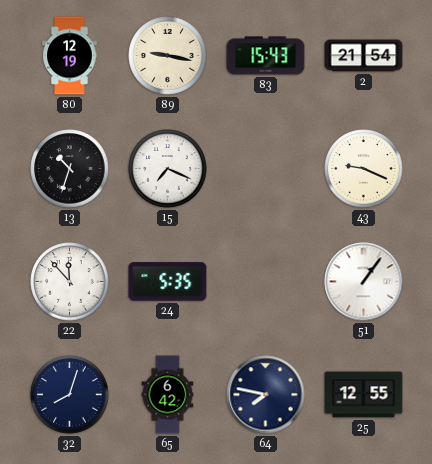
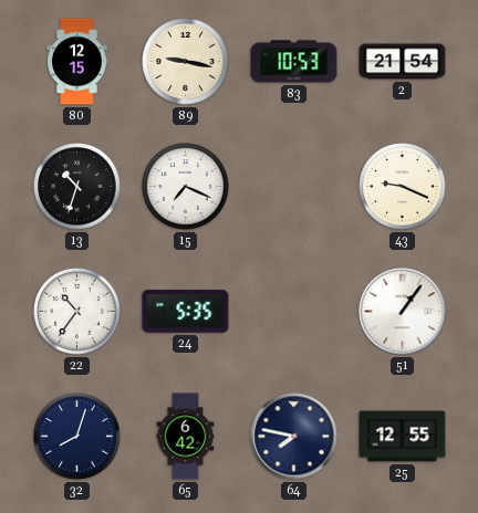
80: 12:19 -> 12:15 (77, 62)
83: 15:43 -> 10:53 (294, 62)
22: 11:53 -> 10:36 (77, 312)
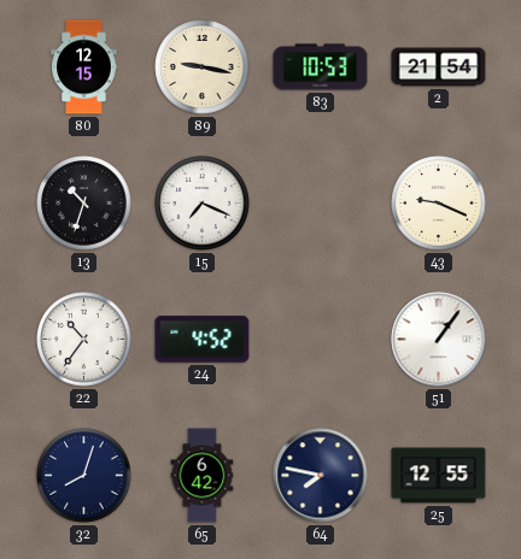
24: 5:35 -> 4:52 (203, 340)
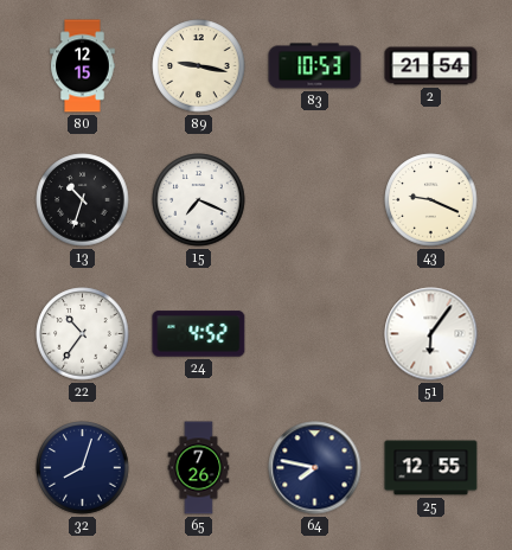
51: 1:06 -> 6:06 (431, 334)
65: 6:42 -> 7:26 (199, 468)
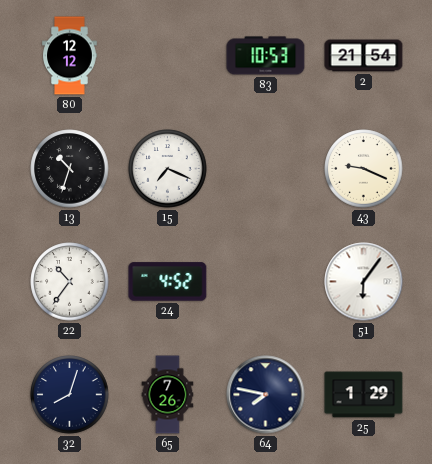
80: 12:15 -> 12:12 (70, 56)
89: 9:17 -> none (199, 66)
25: 12:55 -> 1:29 (364, 395)
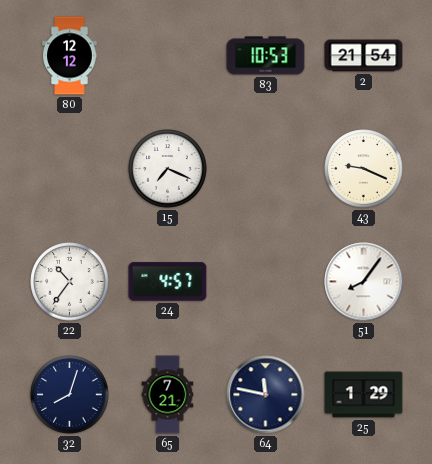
13: 10:33 -> none (70, 169)
24: 4:52 -> 4:57 (168, 282)
51: 6:06 -> 8:06 (364, 282)
65: 7:26 -> 7:21 (168, 395)
64: 7:47 -> 11:47 (266, 395)
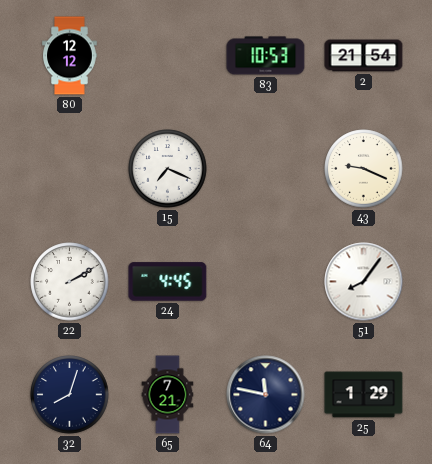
22: 10:36 -> 2:10 (70, 282)
24: 4:57 -> 4:45 (168, 282)
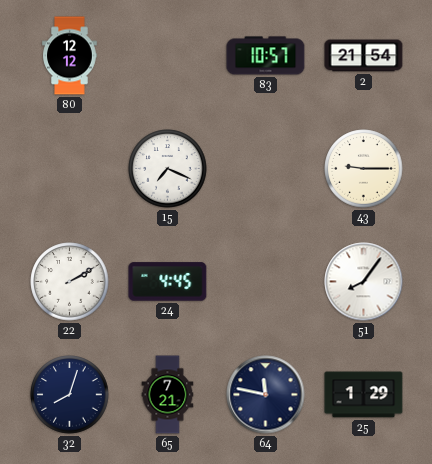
83: 10:53 -> 10:57 (266, 56)
43: 9:19 -> 9:15 (364, 169)
